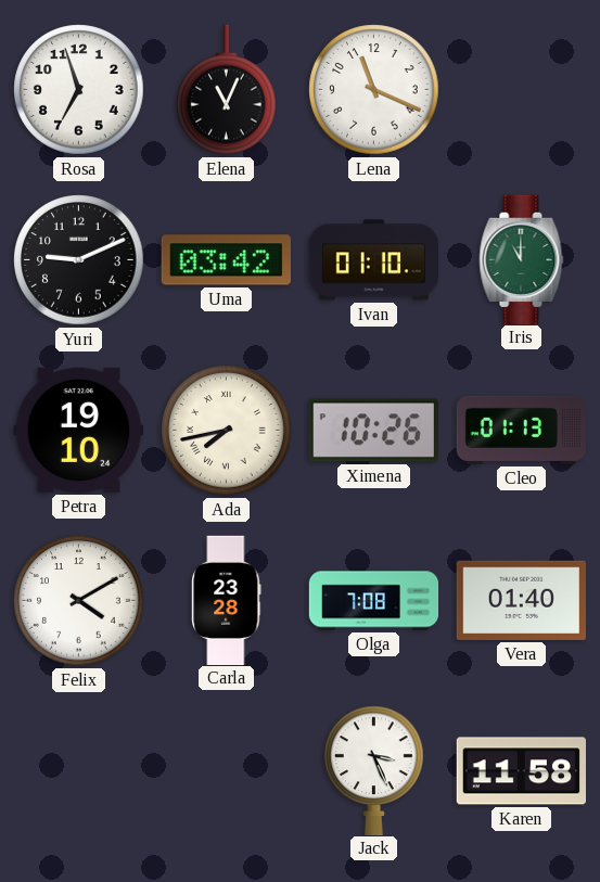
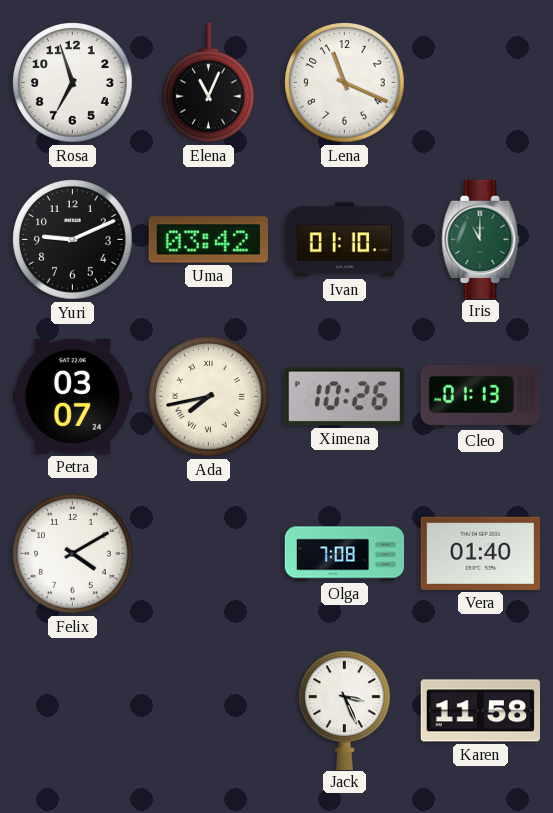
Petra: 19:10 -> 03:07 (72, 396)
Carla: 23:28 -> none (227, 600)
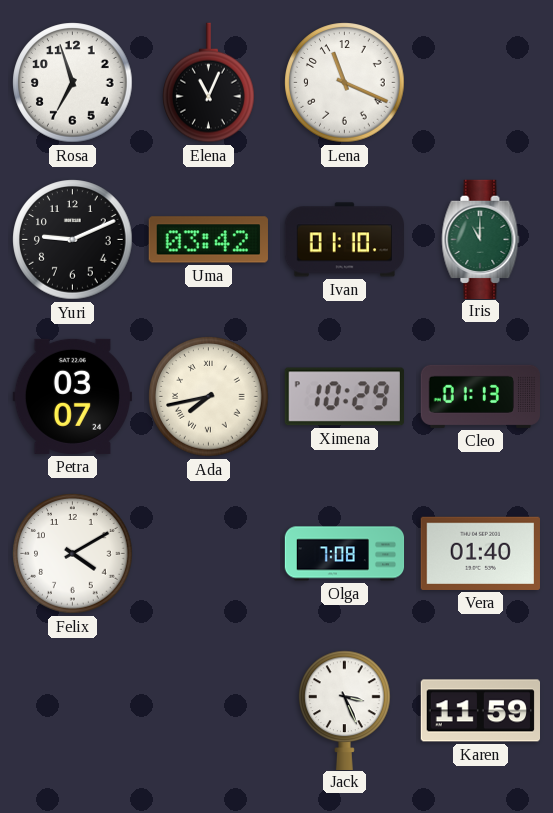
Ximena: 10:26 -> 10:29 (344, 397)
Karen: 11:58 -> 11:59 (480, 711)
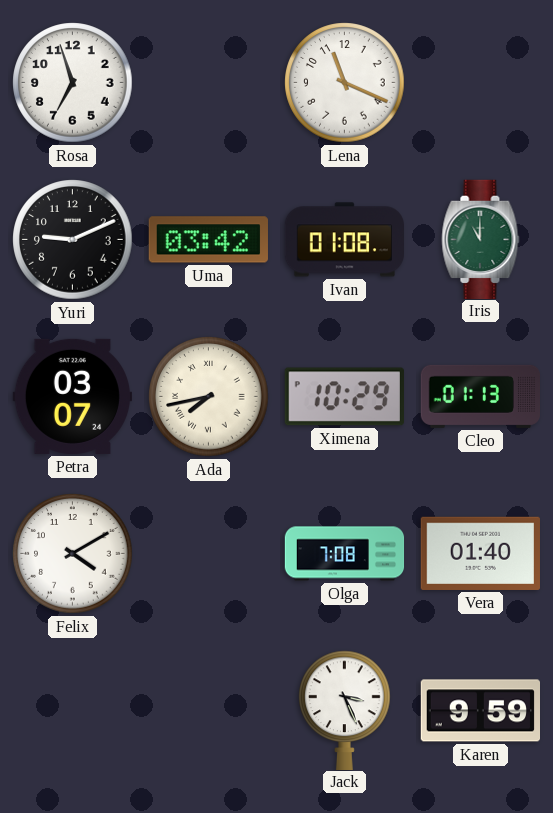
Elena: 11:04 -> none (209, 83)
Ivan: 01:10 -> 01:08 (344, 240)
Karen: 11:59 -> 9:59 (480, 711)
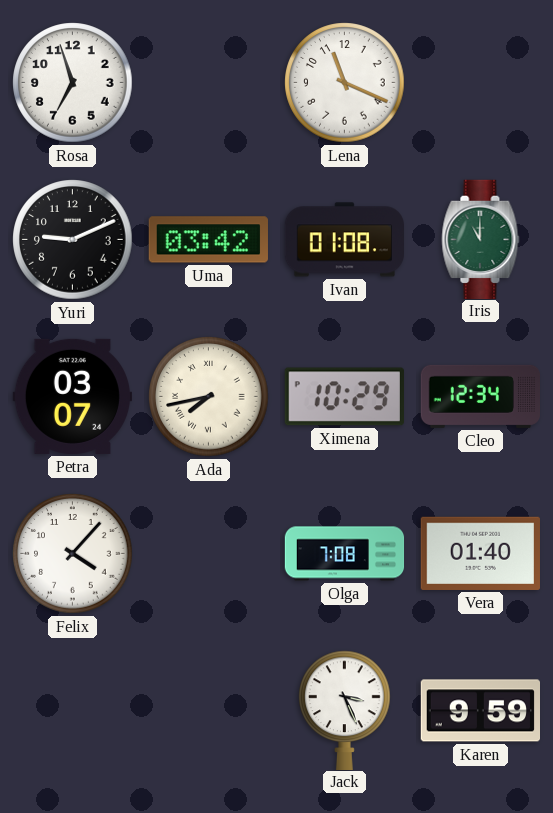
Cleo: 01:13 -> 12:34 (480, 396)
Felix: 4:10 -> 4:07 (73, 554)
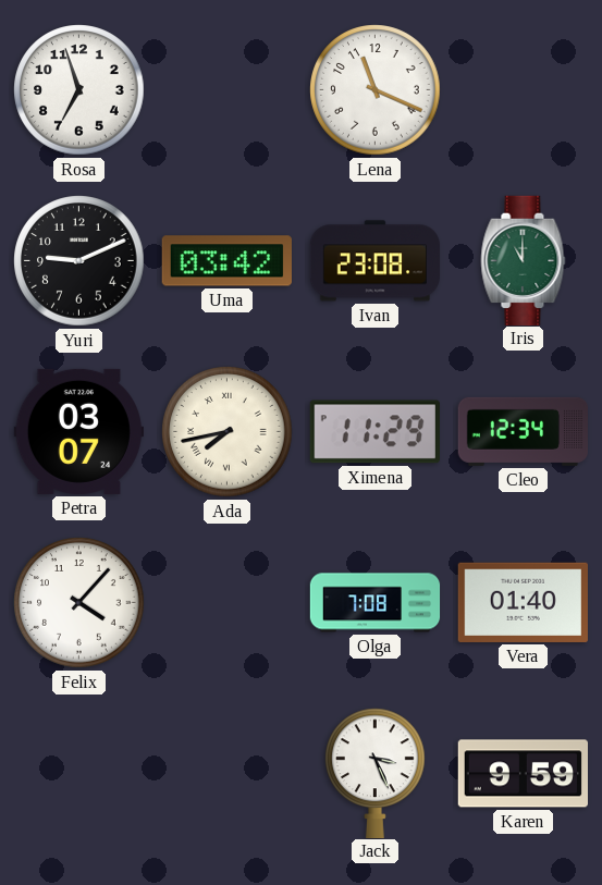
Ivan: 01:08 -> 23:08 (374, 261)
Ximena: 10:29 -> 11:29 (374, 432)
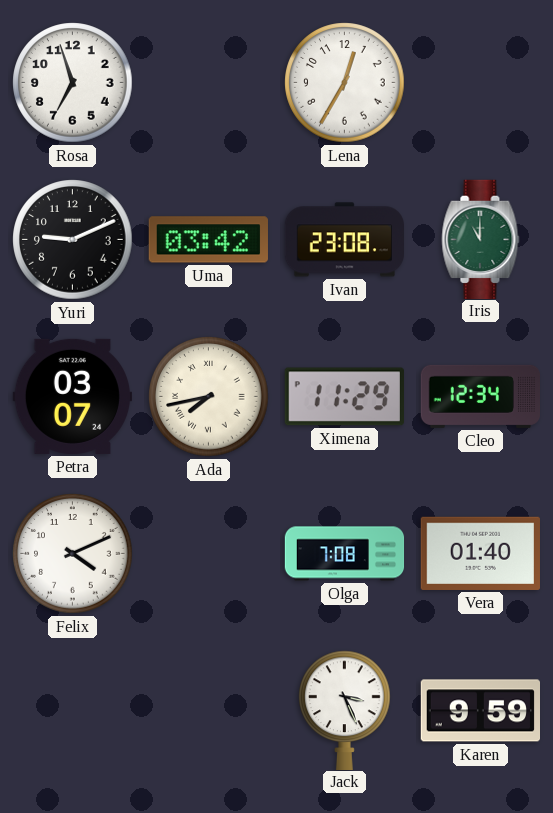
Lena: 11:19 -> 12:35 (345, 83)
Felix: 4:07 -> 4:11 (73, 554)
